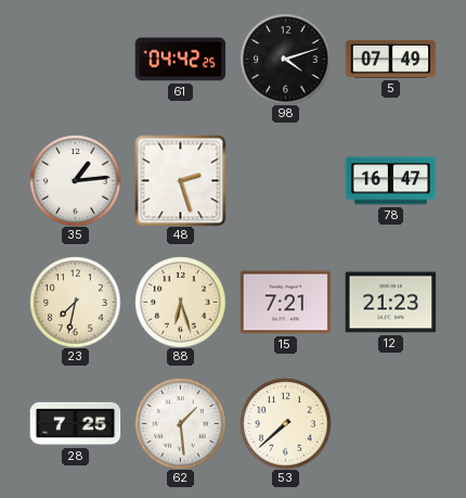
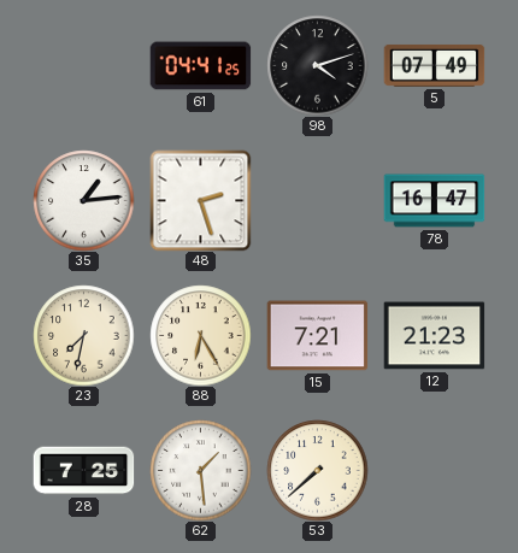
61: 04:42 -> 04:41 (200, 66)
88: 6:27 -> 6:25 (200, 335)
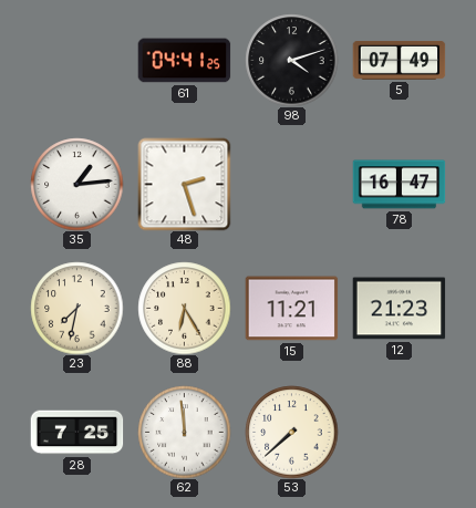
15: 7:21 -> 11:21 (291, 309)
62: 1:29 -> 11:59 (184, 432)
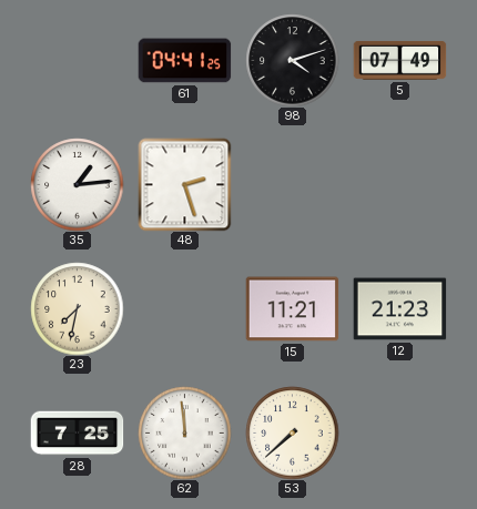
78: 16:47 -> none (399, 185)
88: 6:25 -> none (184, 308)
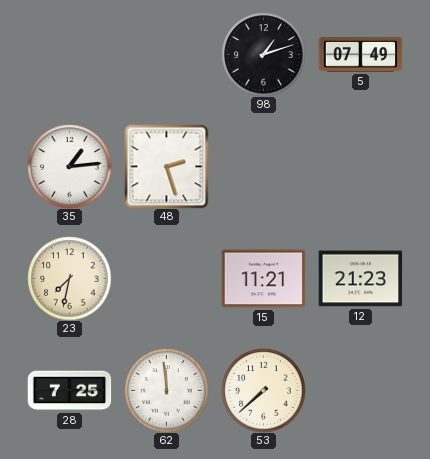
61: 04:41 -> none (184, 61)
98: 4:12 -> 1:12 (263, 54)
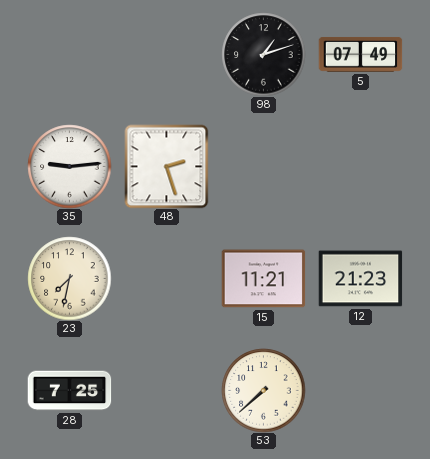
35: 1:14 -> 9:14 (69, 166)
62: 11:59 -> none (166, 390)
